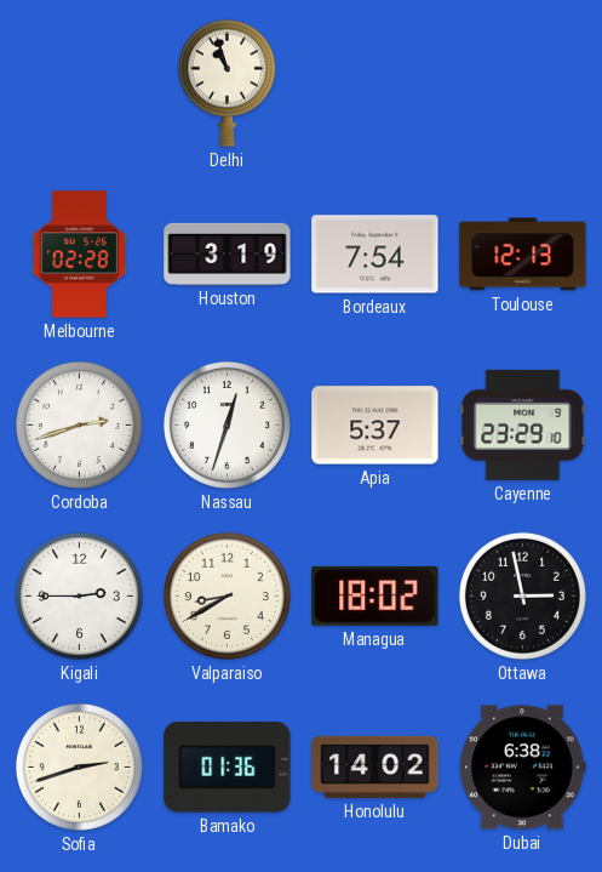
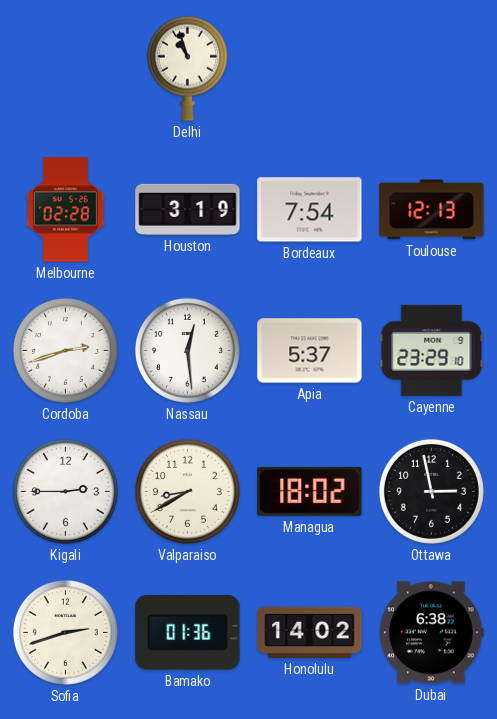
Nassau: 12:33 -> 12:29 (187, 350)
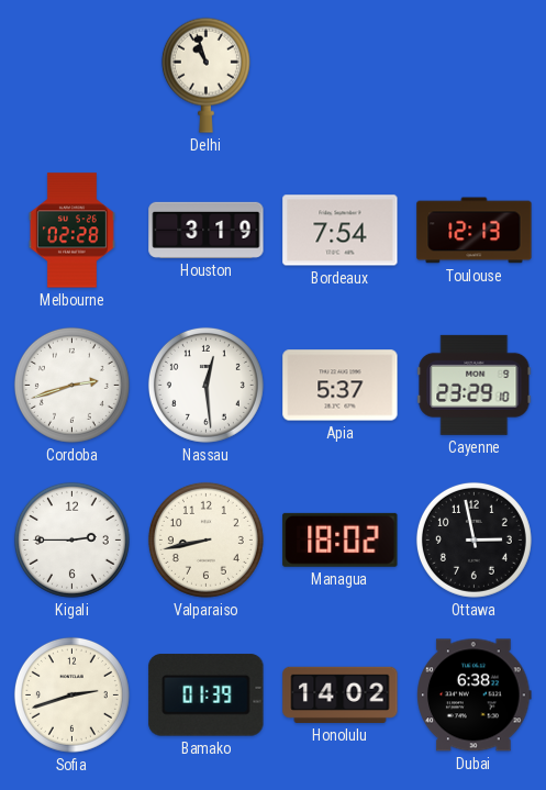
Valparaiso: 8:40 -> 8:43 (205, 539)
Bamako: 01:36 -> 01:39 (207, 696)
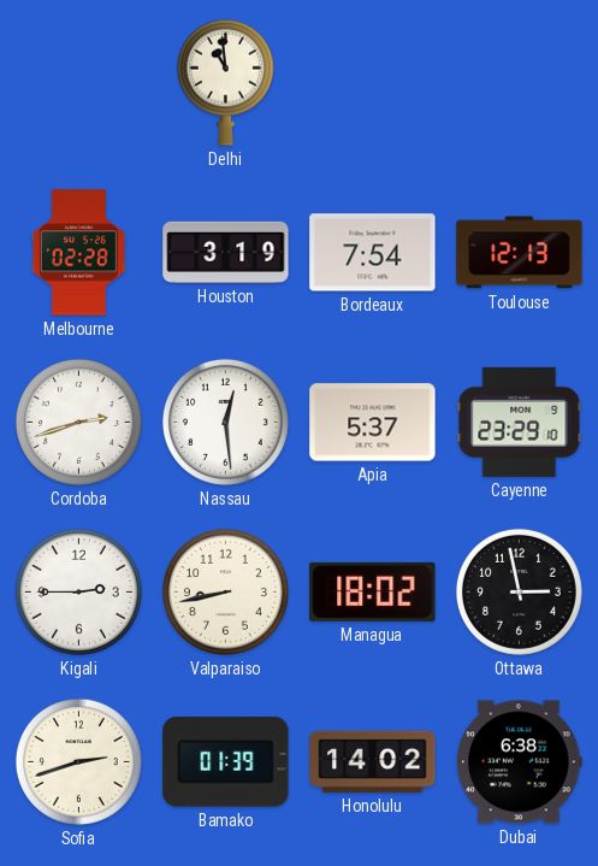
Delhi: 10:57 -> 10:59 (225, 82)
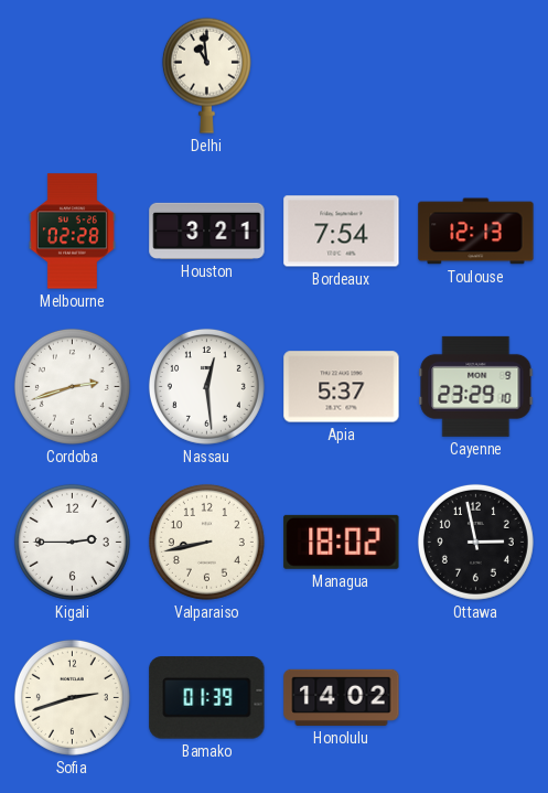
Houston: 3:19 -> 3:21 (207, 231)
Dubai: 6:38 -> none (520, 762)
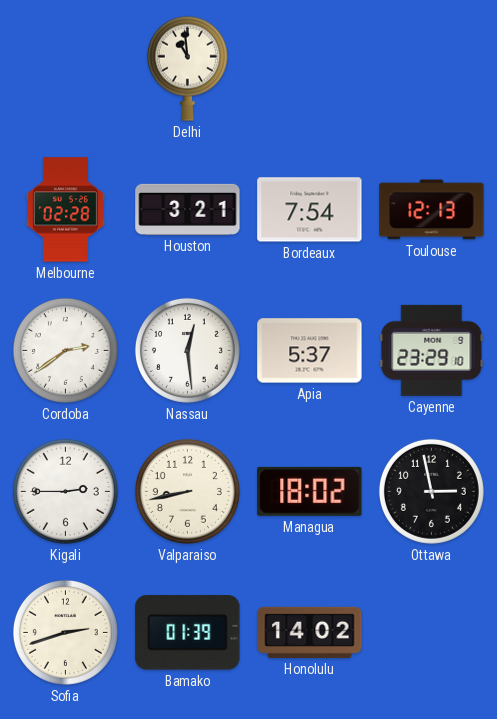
Cordoba: 2:42 -> 2:39 (65, 350)
